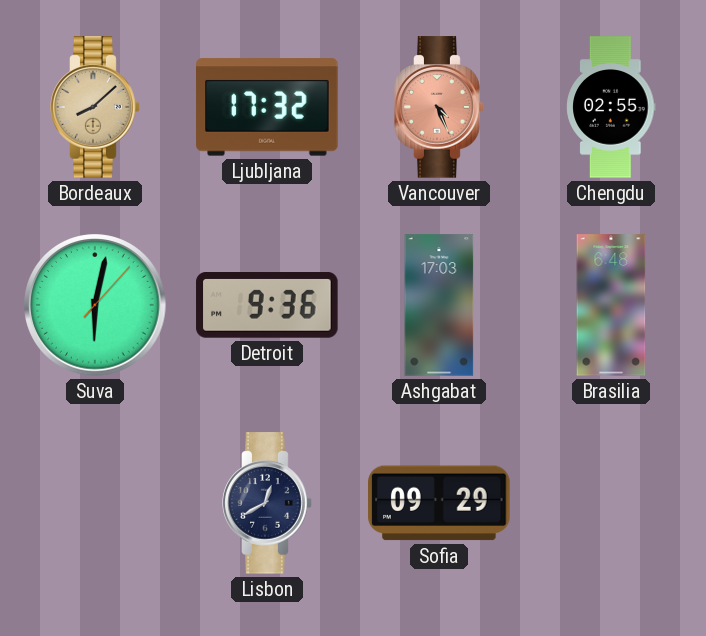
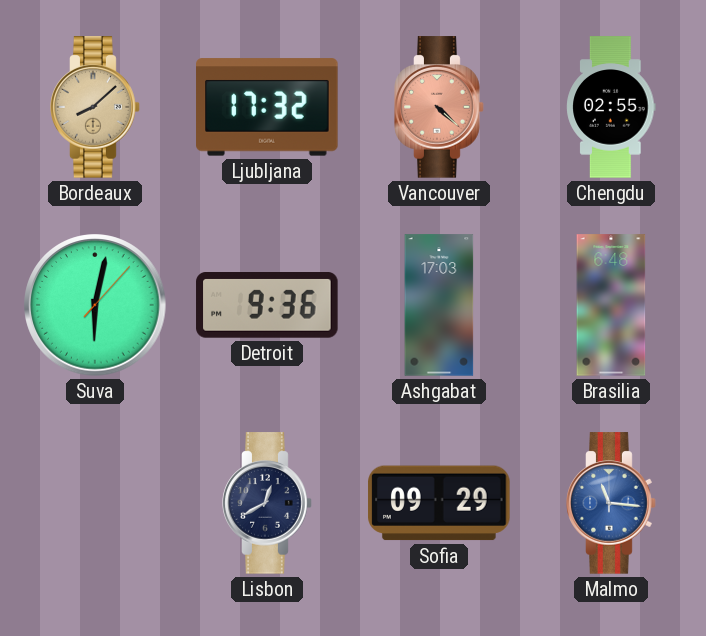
Vancouver: 4:26 -> 4:22 (439, 107)
Malmo: none -> 11:16 (611, 503)
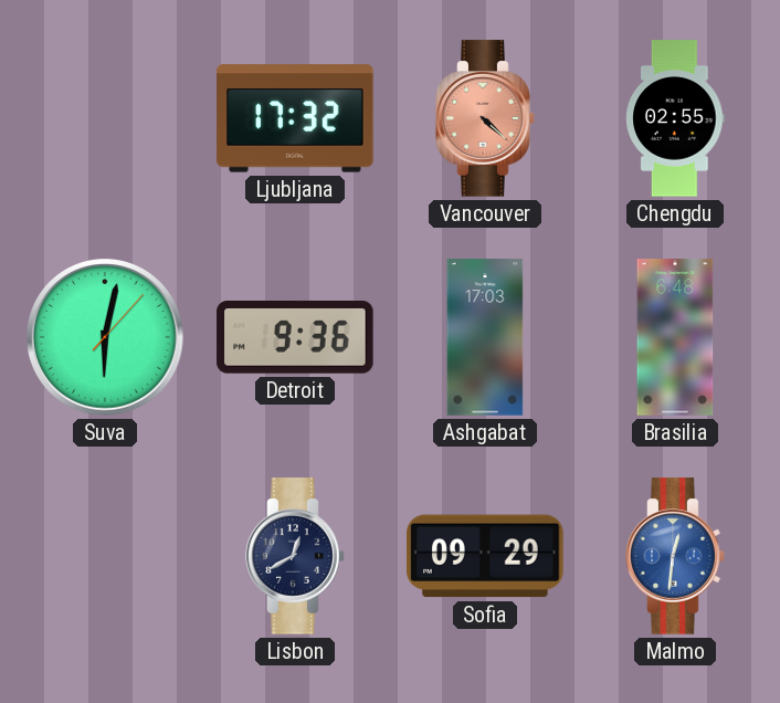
Bordeaux: 8:08 -> none (95, 107)
Malmo: 11:16 -> 12:31 (675, 556)
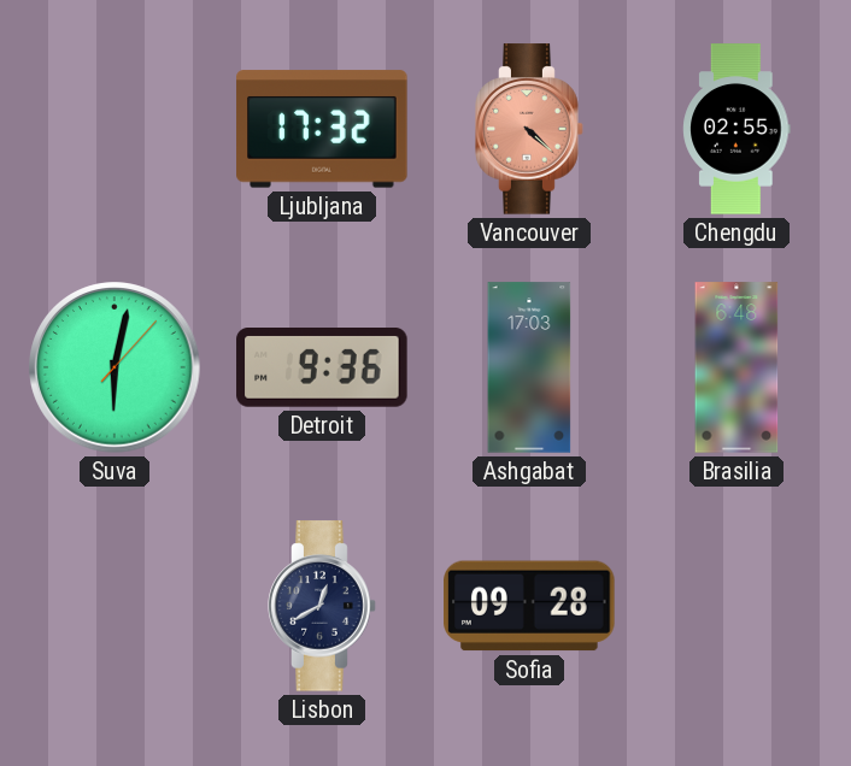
Sofia: 09:29 -> 09:28 (529, 606)
Malmo: 12:31 -> none (675, 556)
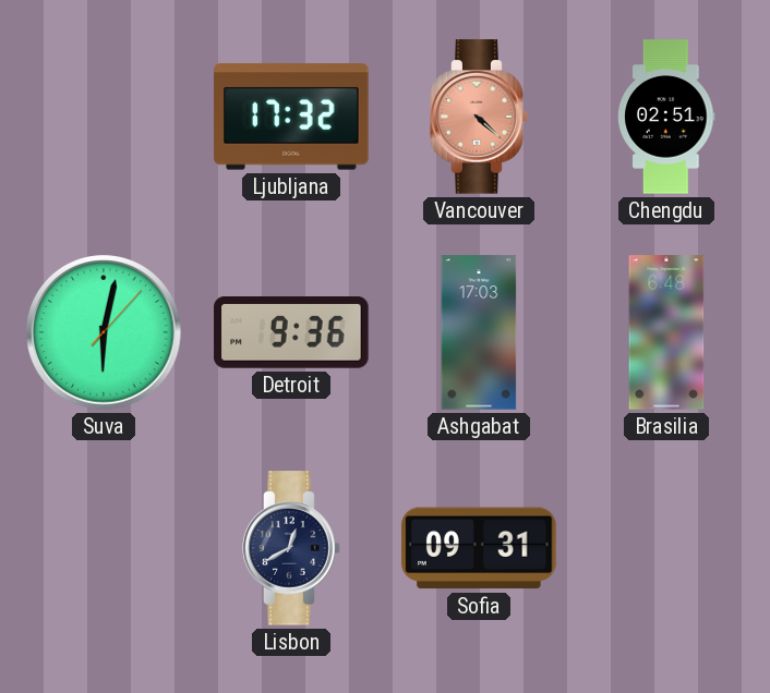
Chengdu: 02:55 -> 02:51 (666, 117)
Sofia: 09:28 -> 09:31 (479, 548)
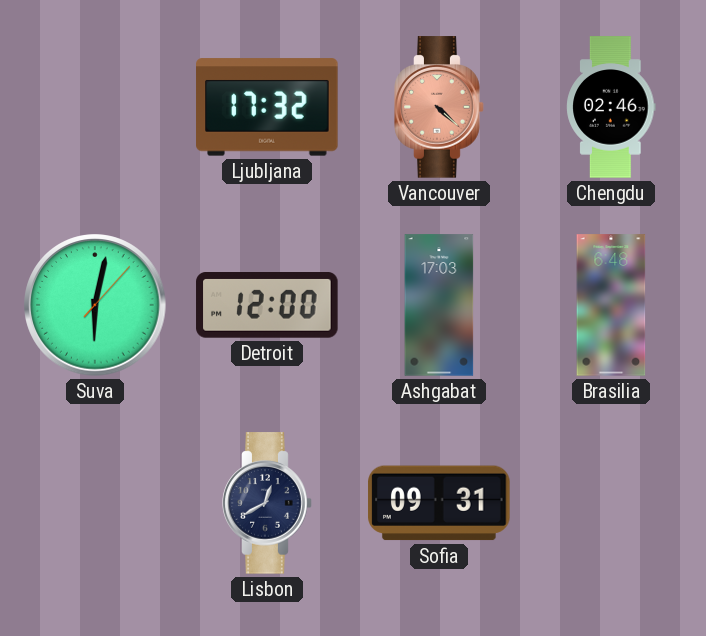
Chengdu: 02:51 -> 02:46 (611, 107)
Detroit: 9:36 -> 12:00 (267, 306)
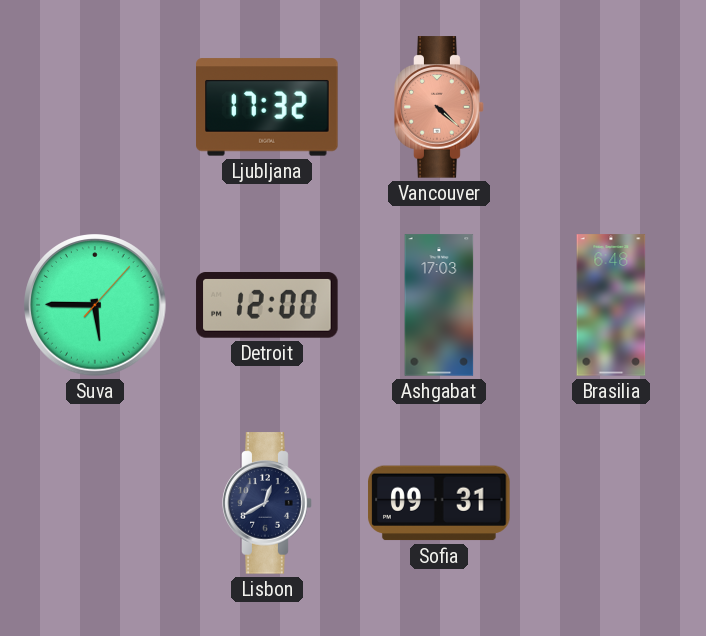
Chengdu: 02:46 -> none (611, 107)
Suva: 6:02 -> 5:45 (95, 305)
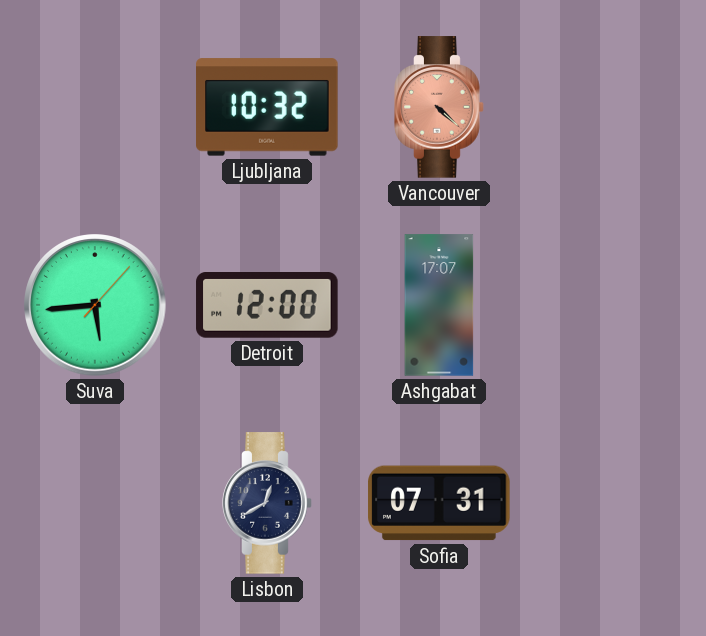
Ljubljana: 17:32 -> 10:32 (267, 107)
Suva: 5:45 -> 5:44 (95, 305)
Ashgabat: 17:03 -> 17:07 (439, 305)
Brasilia: 6:48 -> none (611, 305)
Sofia: 09:31 -> 07:31 (439, 503)
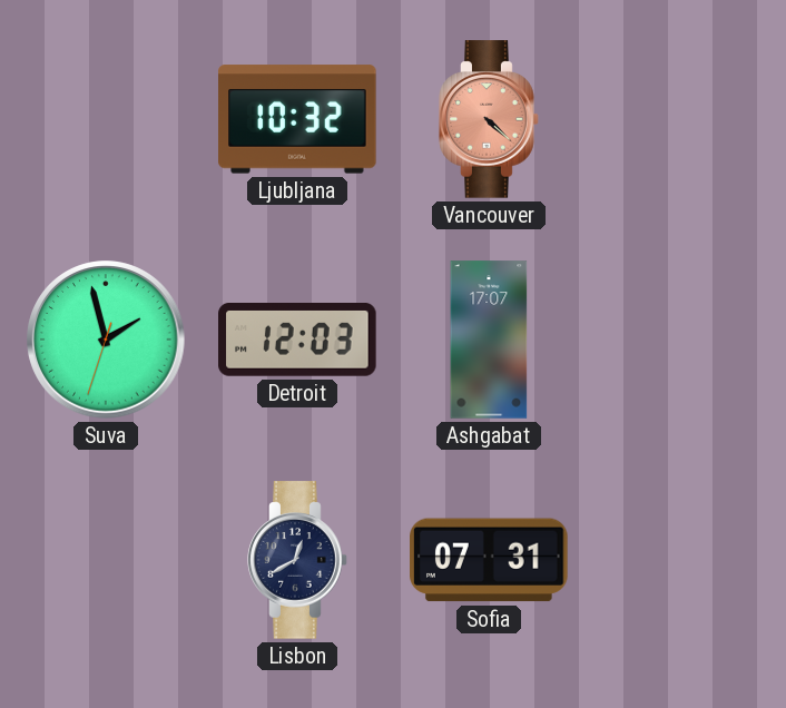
Suva: 5:44 -> 1:57 (106, 340)
Detroit: 12:00 -> 12:03 (297, 341)
